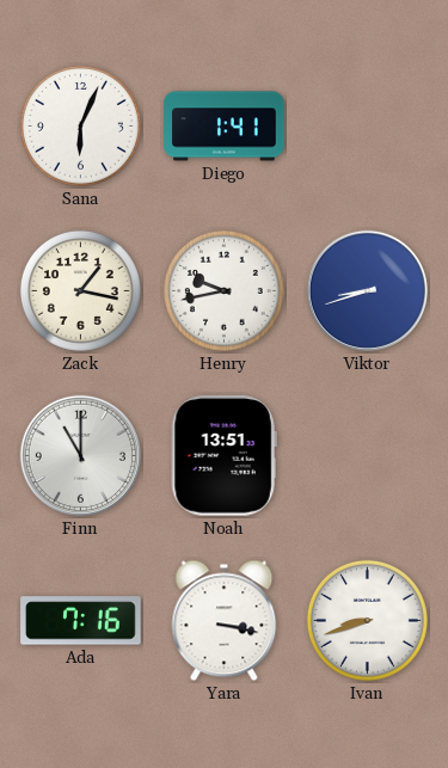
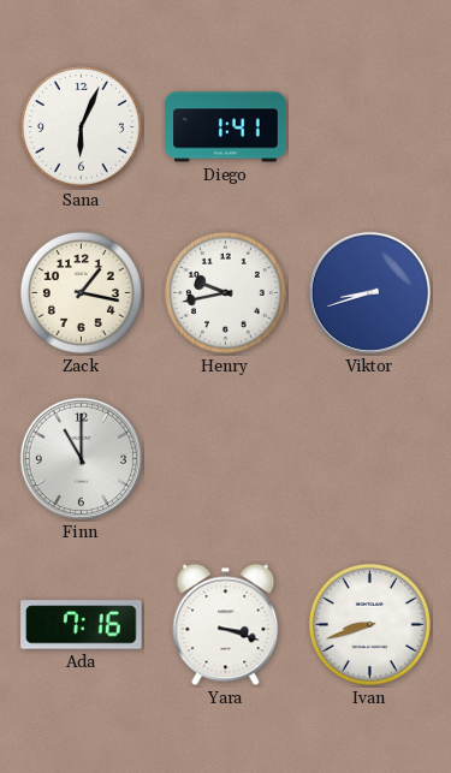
Noah: 13:51 -> none (223, 456)
Yara: 3:17 -> 3:18 (226, 625)
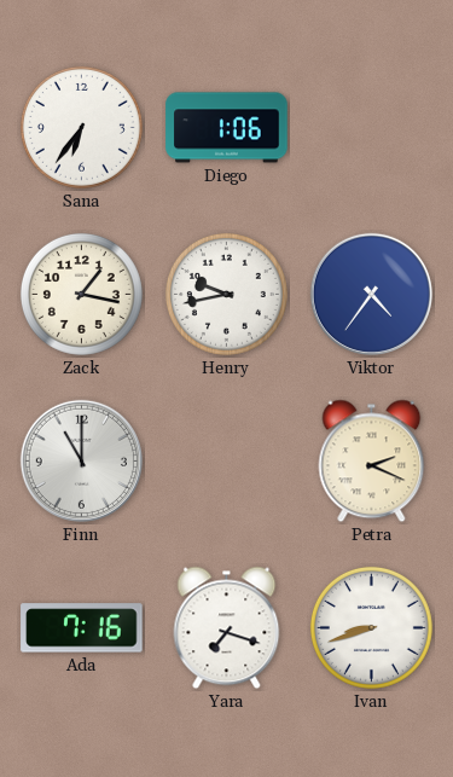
Sana: 6:04 -> 6:36 (81, 127)
Diego: 1:41 -> 1:06 (227, 128)
Viktor: 8:42 -> 4:36 (371, 294)
Petra: none -> 2:19 (372, 462)
Yara: 3:18 -> 7:18 (227, 628)
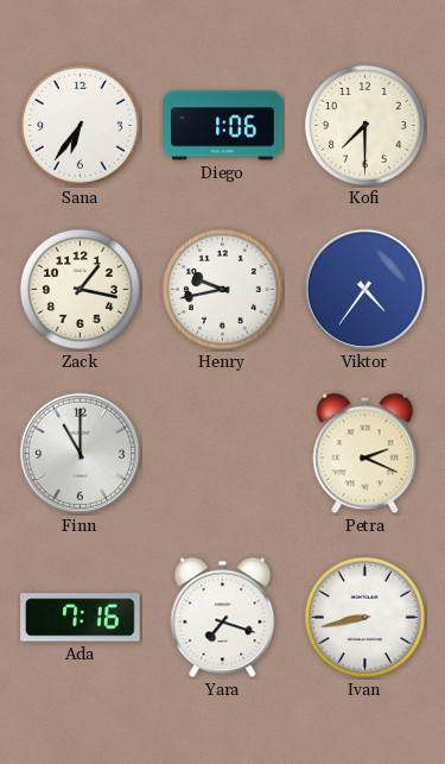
Kofi: none -> 7:30 (364, 125)
Ivan: 8:42 -> 8:43 (364, 617)
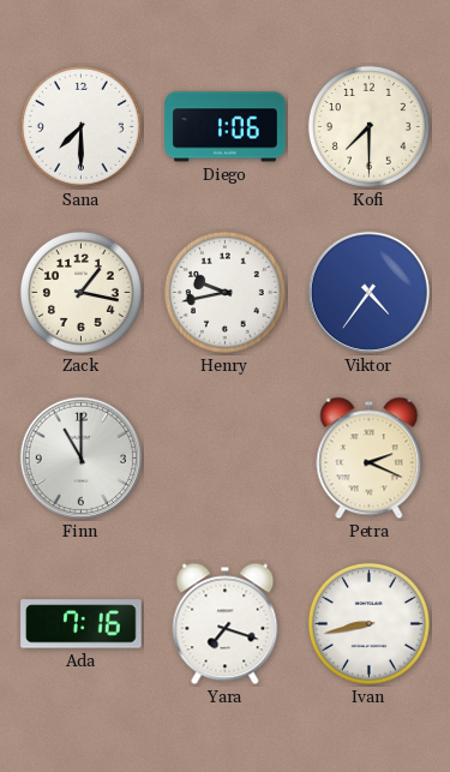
Sana: 6:36 -> 7:30 (80, 126)
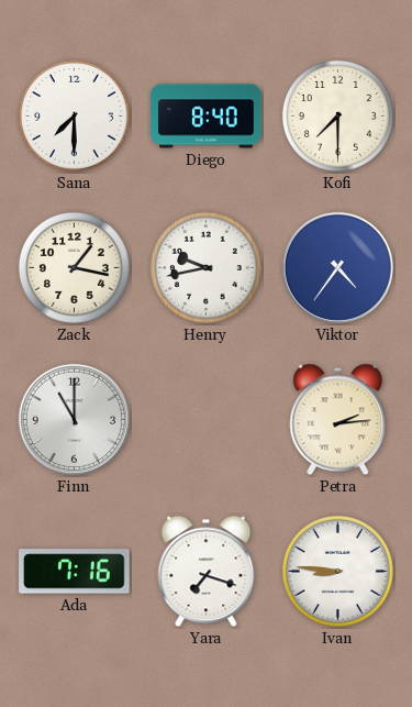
Diego: 1:06 -> 8:40 (207, 117)
Petra: 2:19 -> 2:14 (338, 420)
Ivan: 8:43 -> 8:46 (337, 571)
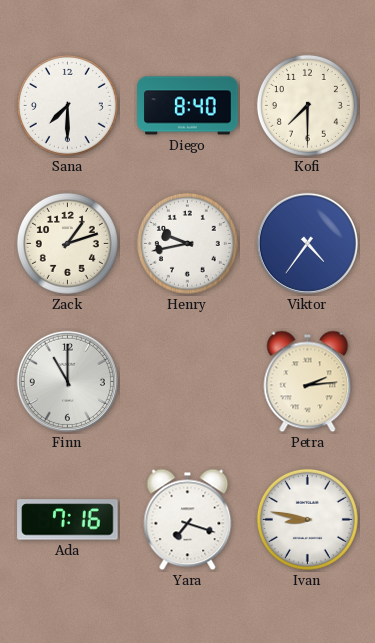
Zack: 1:17 -> 1:12 (67, 243)
Ivan: 8:46 -> 8:47 (307, 519)
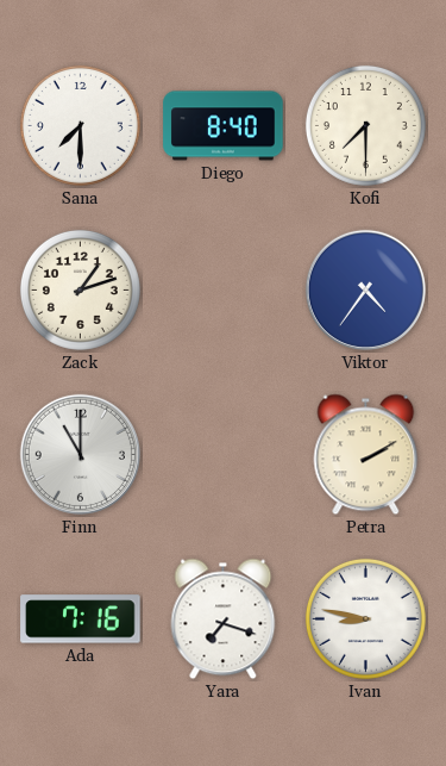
Henry: 9:43 -> none (187, 243)
Petra: 2:14 -> 2:10 (366, 455)
